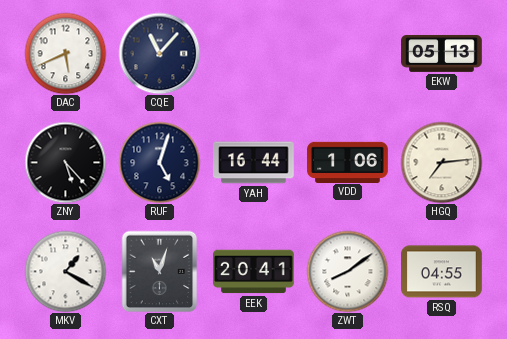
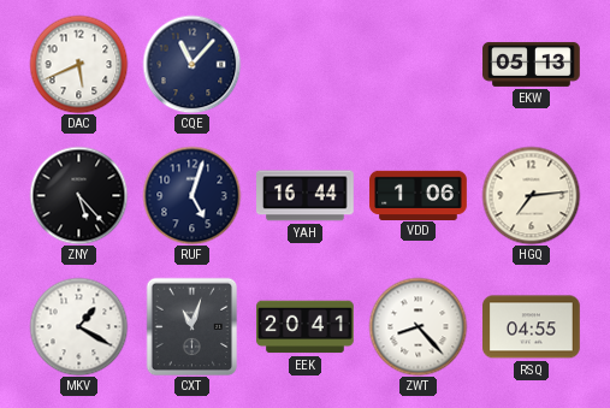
ZWT: 8:09 -> 8:23 (417, 326)
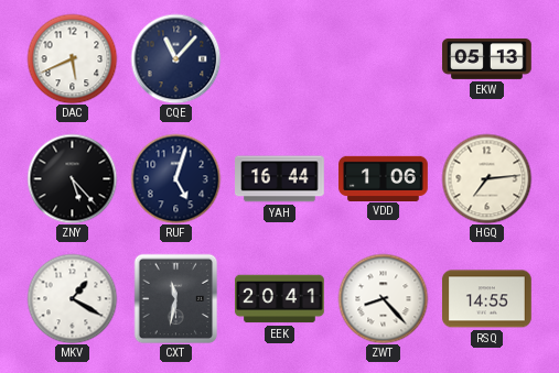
CXT: 11:03 -> 11:32 (176, 298)
RSQ: 04:55 -> 14:55 (487, 299)
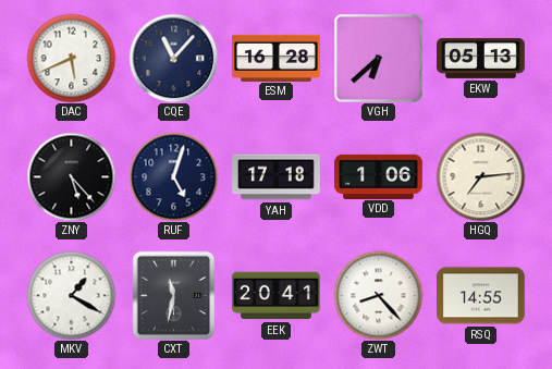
ESM: none -> 16:28 (277, 58)
VGH: none -> 6:38 (378, 58)
YAH: 16:44 -> 17:18 (277, 177)
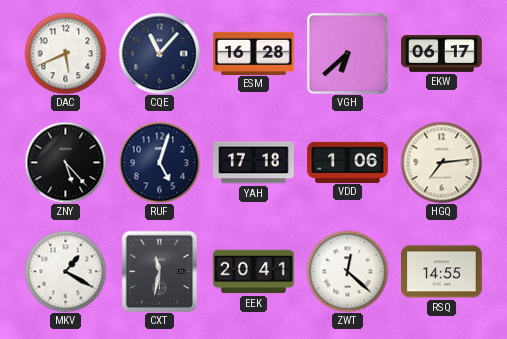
EKW: 05:13 -> 06:17 (442, 53)
ZWT: 8:23 -> 12:22 (347, 271)
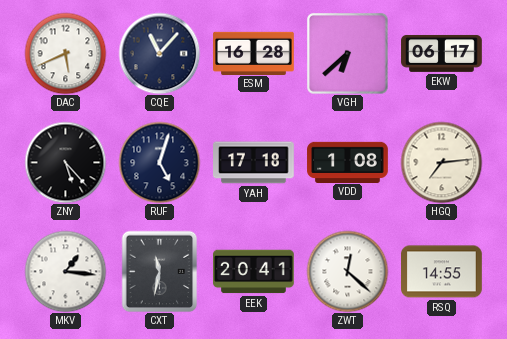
VDD: 1:06 -> 1:08 (348, 162)
MKV: 1:20 -> 1:16 (65, 271)
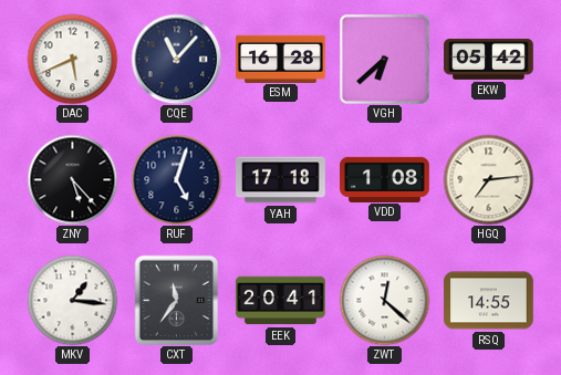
EKW: 06:17 -> 05:42 (489, 59)
CXT: 11:32 -> 11:36 (177, 300)
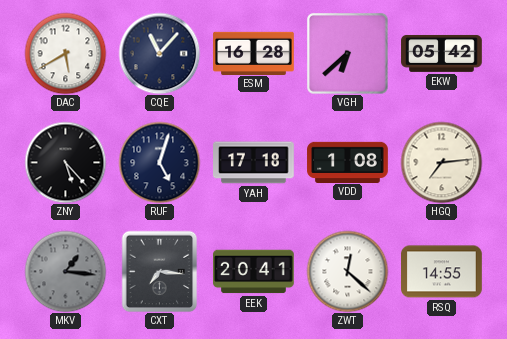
DAC: 5:41 -> 5:40 (65, 53)
MKV dial: white -> grey (65, 271)
CXT: 11:36 -> 7:16 (160, 271)
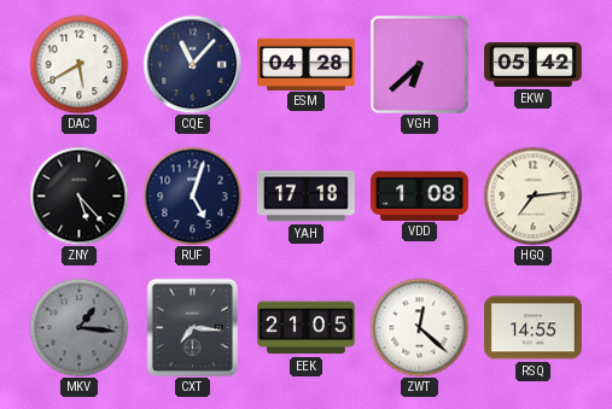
ESM: 16:28 -> 04:28 (307, 64)
EEK: 20:41 -> 21:05 (307, 328)
